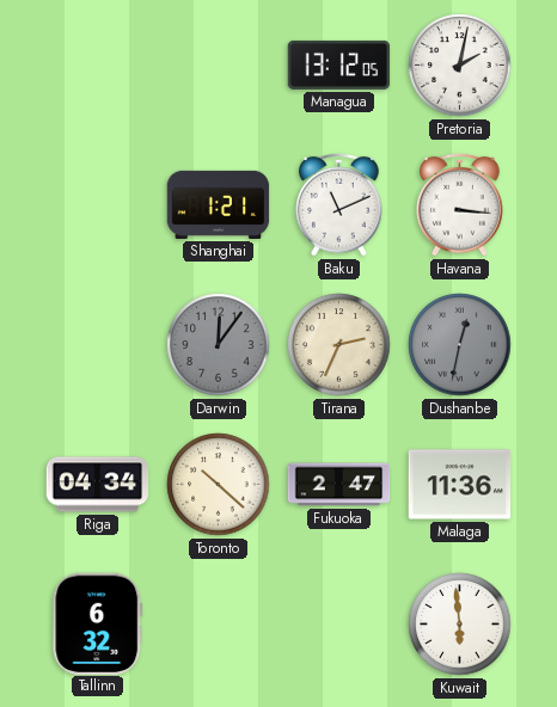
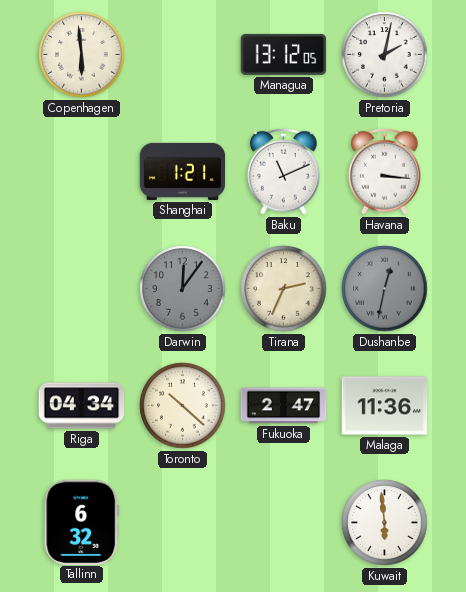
Copenhagen: none -> 5:59 (82, 55)
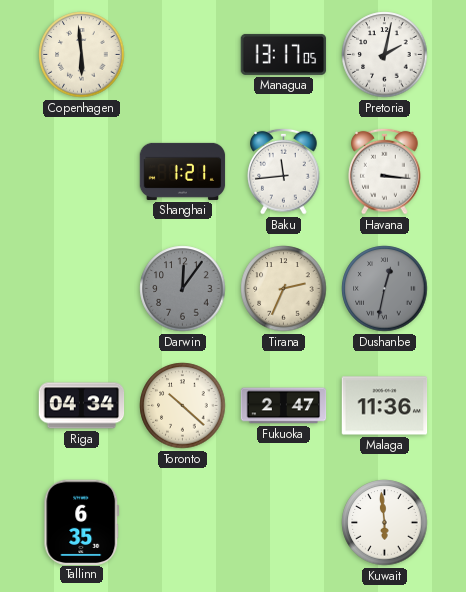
Managua: 13:12 -> 13:17 (284, 54)
Baku: 11:11 -> 11:44 (284, 171)
Tallinn: 6:32 -> 6:35 (82, 522)
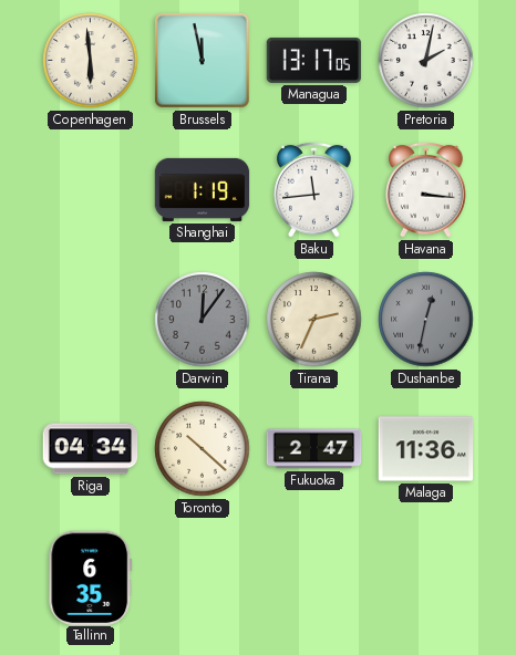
Brussels: none -> 11:58 (202, 60)
Shanghai: 1:21 -> 1:19 (203, 189)
Kuwait: 5:59 -> none (385, 523)
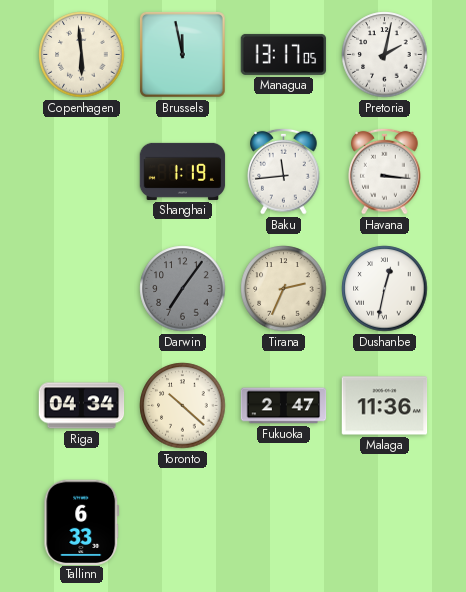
Darwin: 12:06 -> 7:06 (183, 289)
Dushanbe dial: grey -> white (385, 289)
Tallinn: 6:35 -> 6:33 (82, 522)
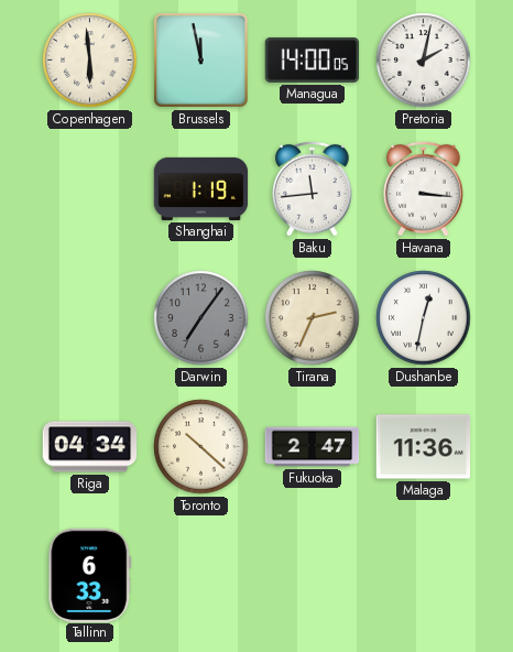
Managua: 13:17 -> 14:00 (313, 59)
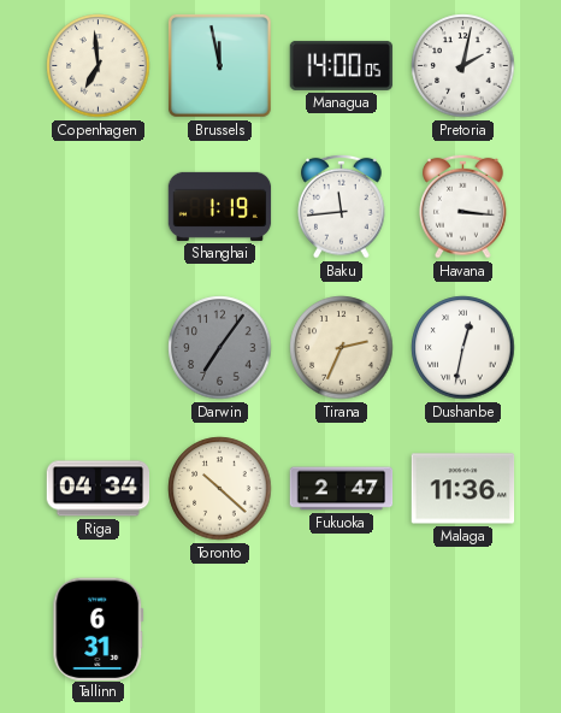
Copenhagen: 5:59 -> 6:59 (99, 66)
Tallinn: 6:33 -> 6:31 (99, 629)
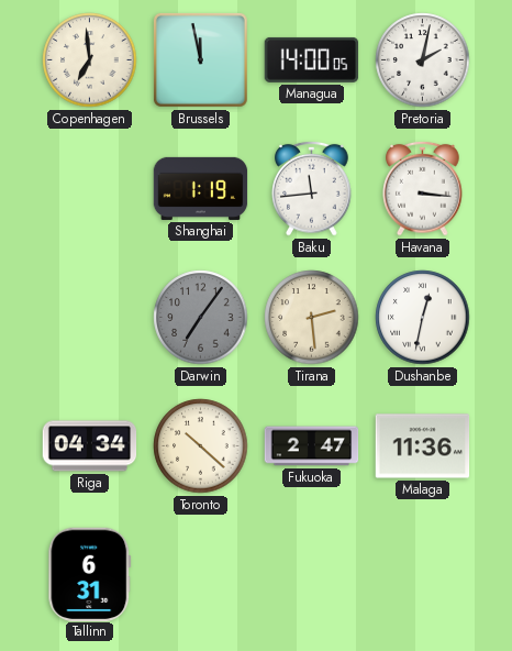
Tirana: 2:34 -> 2:29 (312, 318)
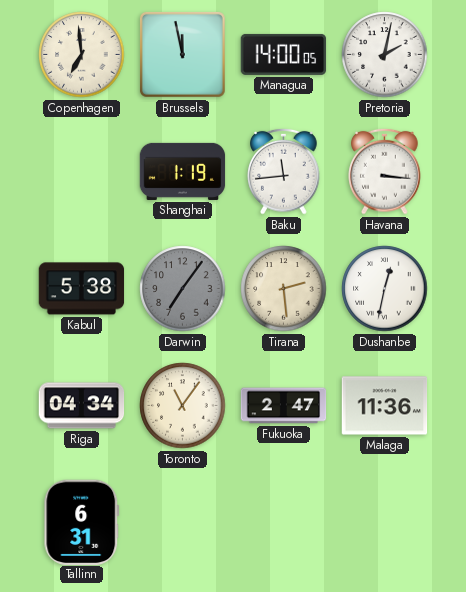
Kabul: none -> 5:38 (82, 289)
Toronto: 10:22 -> 11:06 (183, 406)
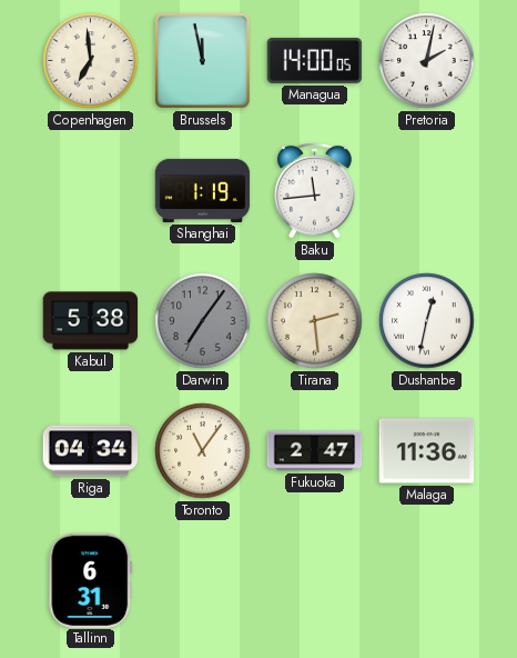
Havana: 3:16 -> none (385, 171)
